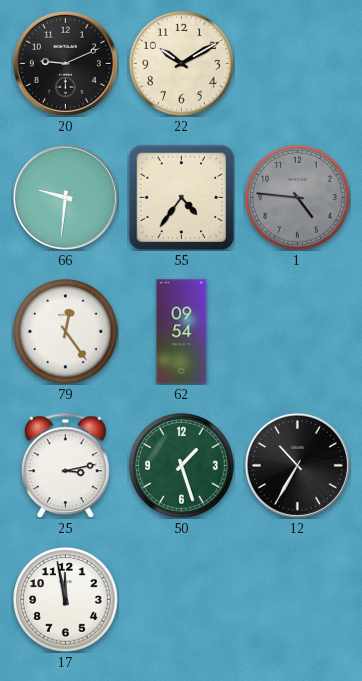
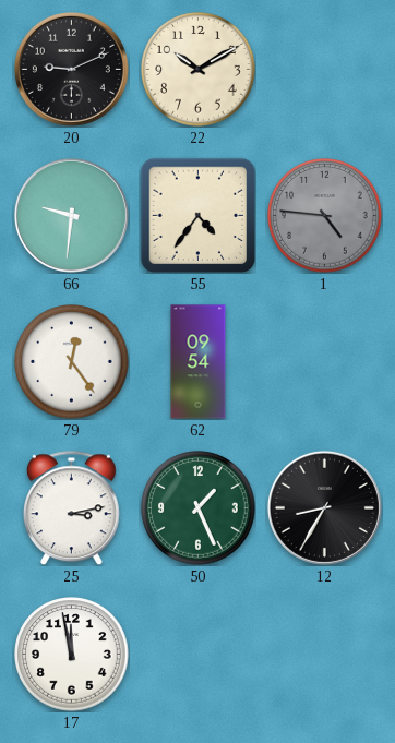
50: 1:27 -> 1:26 (199, 508)
12: 10:35 -> 8:35 (324, 507)
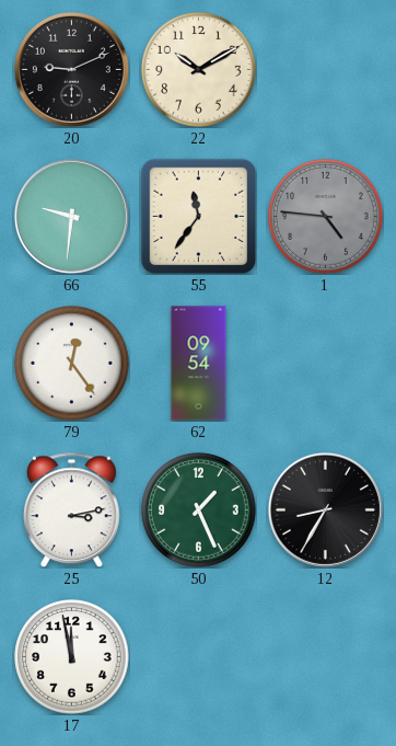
55: 4:36 -> 11:36 (198, 216)
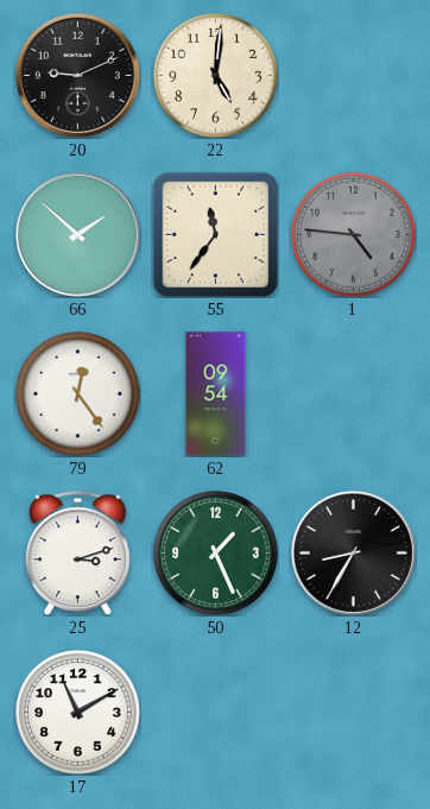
22: 10:10 -> 5:01 (216, 76)
66: 9:31 -> 1:52 (77, 234)
25: 3:13 -> 3:12 (78, 552)
17: 11:58 -> 11:10 (78, 713)
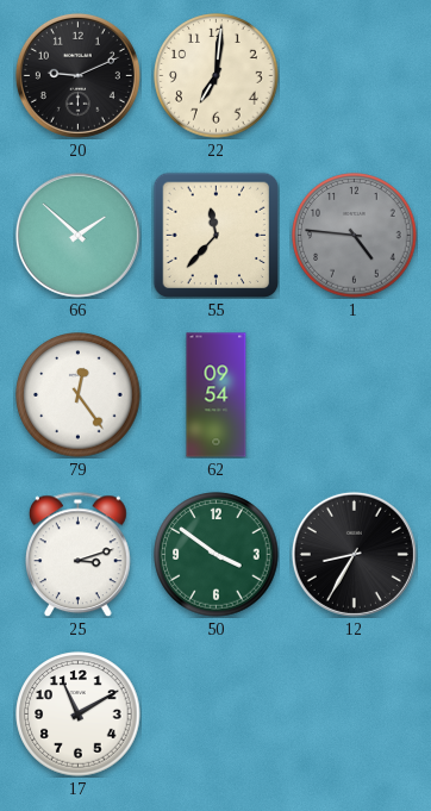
22: 5:01 -> 7:01 (217, 76)
55: 11:36 -> 11:37 (215, 235)
50: 1:26 -> 3:51 (217, 555)
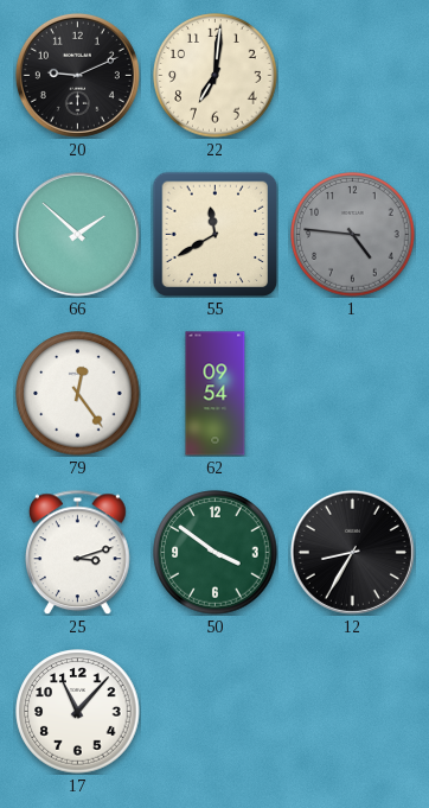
55: 11:37 -> 11:40 (214, 234)
17: 11:10 -> 11:07 (78, 712)
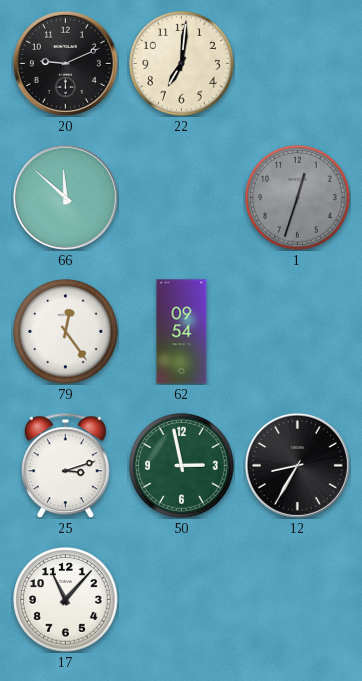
66: 1:52 -> 11:52 (65, 197)
55: 11:40 -> none (214, 234)
1: 4:46 -> 12:33 (298, 198)
50: 3:51 -> 2:58 (182, 466)
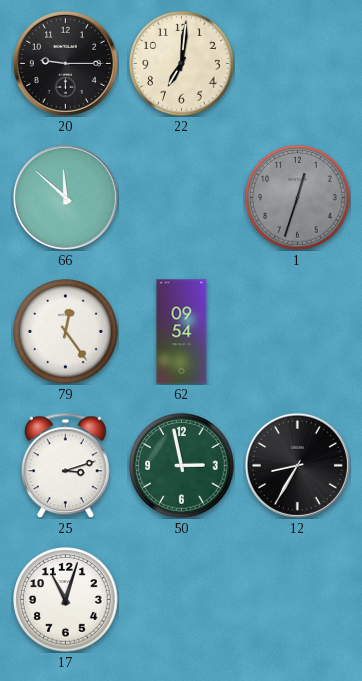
20: 9:11 -> 9:15 (65, 63)
17: 11:07 -> 11:03 (66, 600)
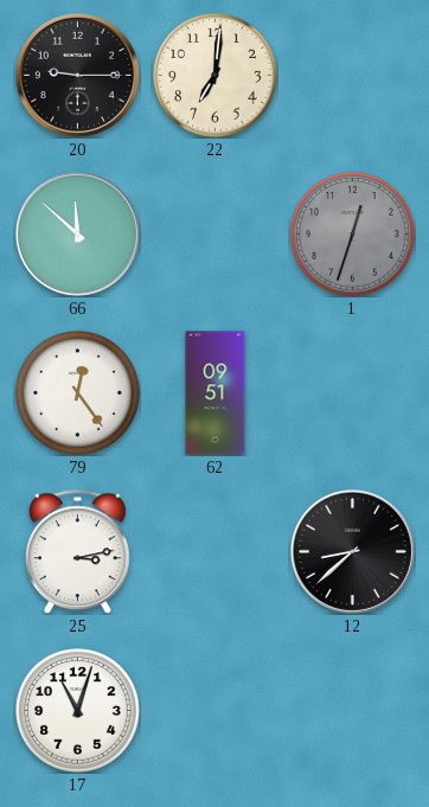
62: 09:54 -> 09:51 (216, 393)
25: 3:12 -> 3:13 (78, 551)
50: 2:58 -> none (182, 466)
12: 8:35 -> 8:38 (352, 551)
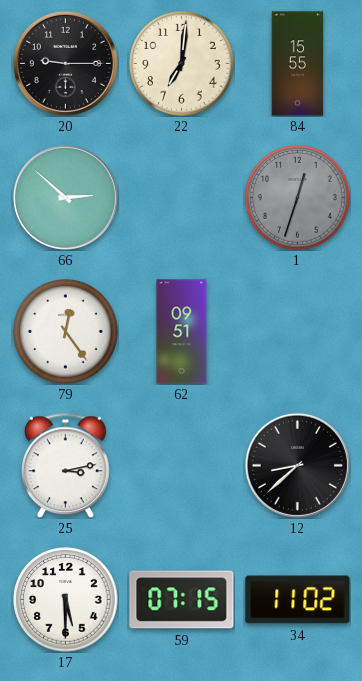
84: none -> 15:55 (298, 64)
66: 11:52 -> 2:52 (65, 197)
17: 11:03 -> 5:30 (66, 600)
59: none -> 07:15 (182, 600)
34: none -> 11:02 (298, 600)
